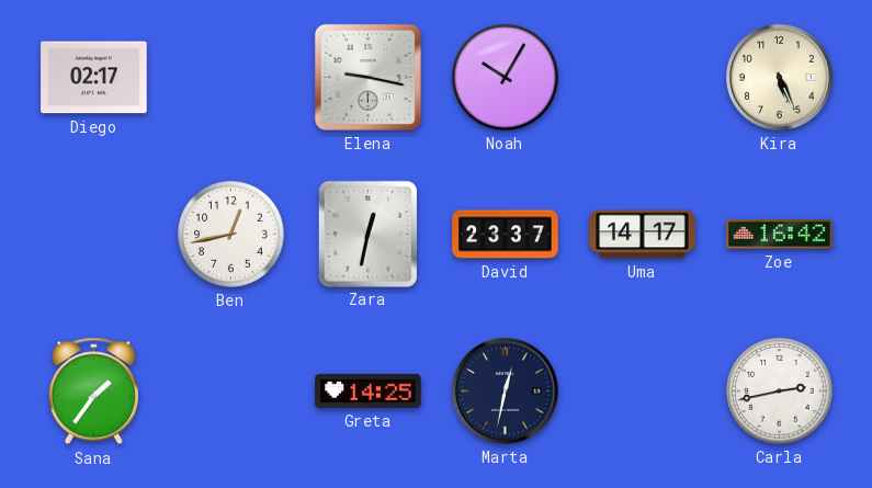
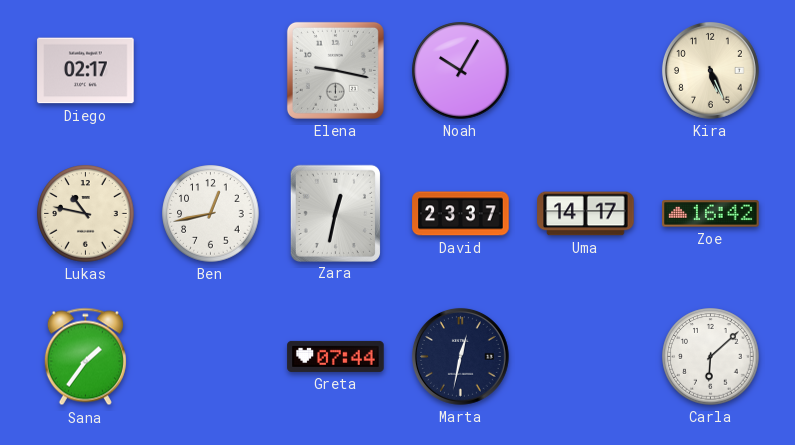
Lukas: none -> 10:47 (86, 214)
Greta: 14:25 -> 07:44 (336, 356)
Carla: 2:43 -> 6:08 (711, 357)
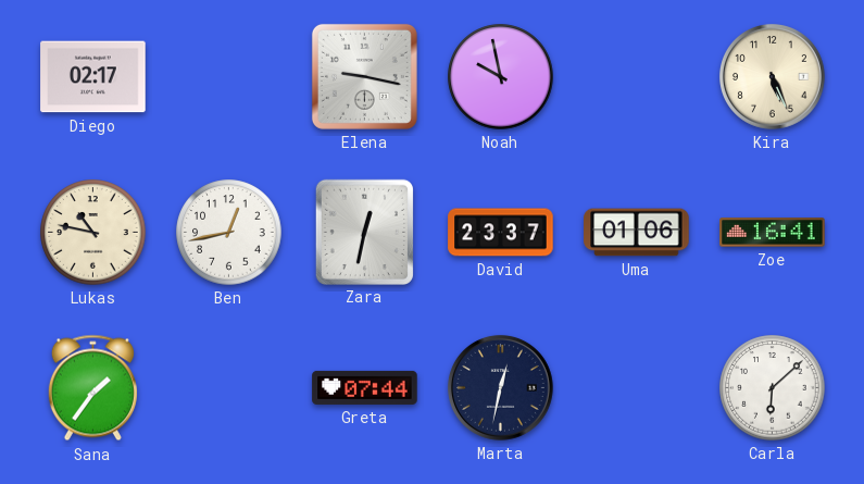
Noah: 10:05 -> 9:58 (501, 77)
Uma: 14:17 -> 01:06 (637, 233)
Zoe: 16:42 -> 16:41 (773, 233)
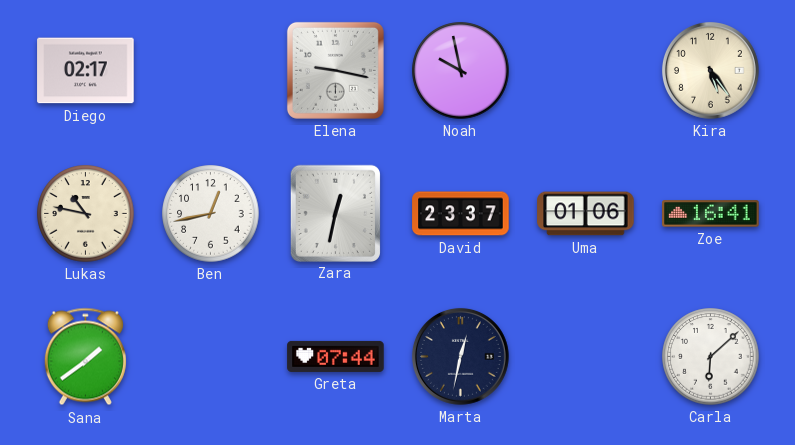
Kira: 5:26 -> 5:24 (710, 70)
Sana: 1:36 -> 1:39 (85, 357)
